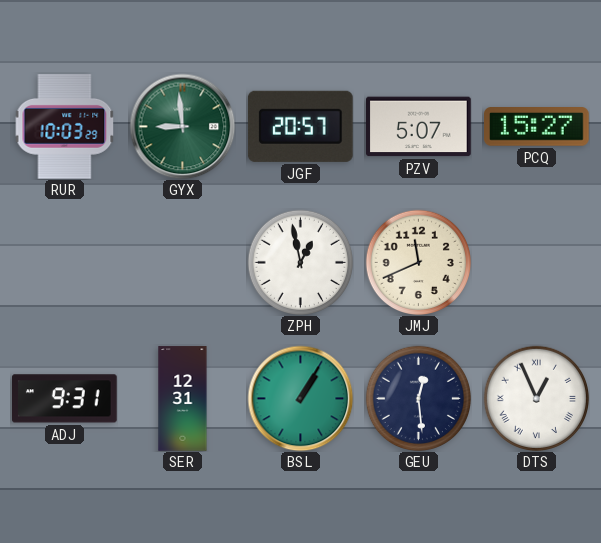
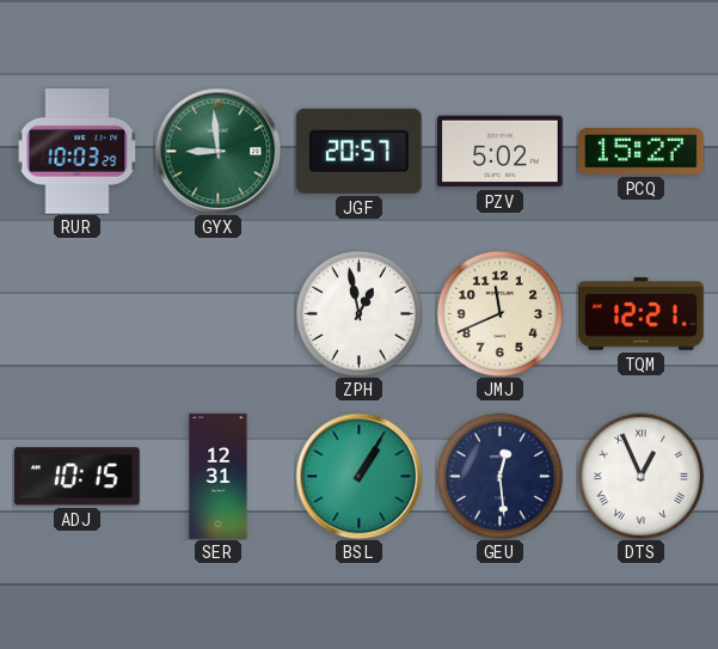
PZV: 5:07 -> 5:02 (501, 152)
TQM: none -> 12:21 (642, 314)
ADJ: 9:31 -> 10:15 (78, 477)
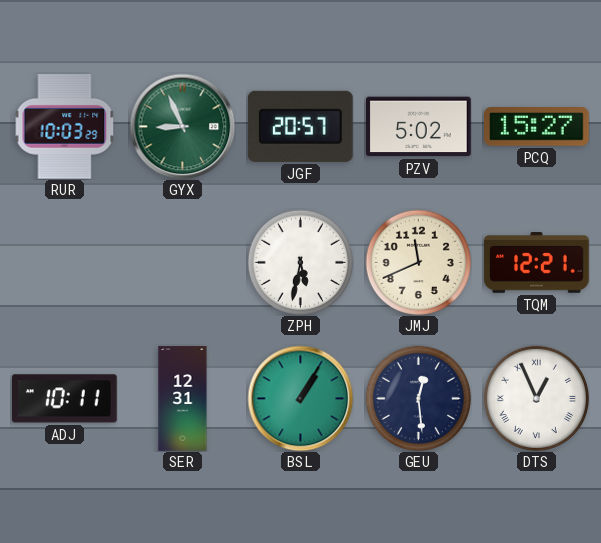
GYX: 8:59 -> 8:56 (182, 126)
ZPH: 12:58 -> 5:32 (300, 262)
ADJ: 10:15 -> 10:11 (65, 399)
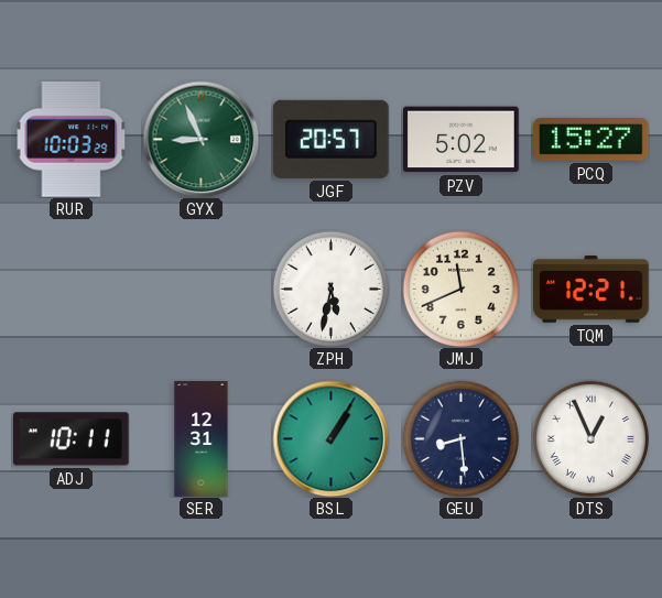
GEU: 12:29 -> 8:29 (460, 438)
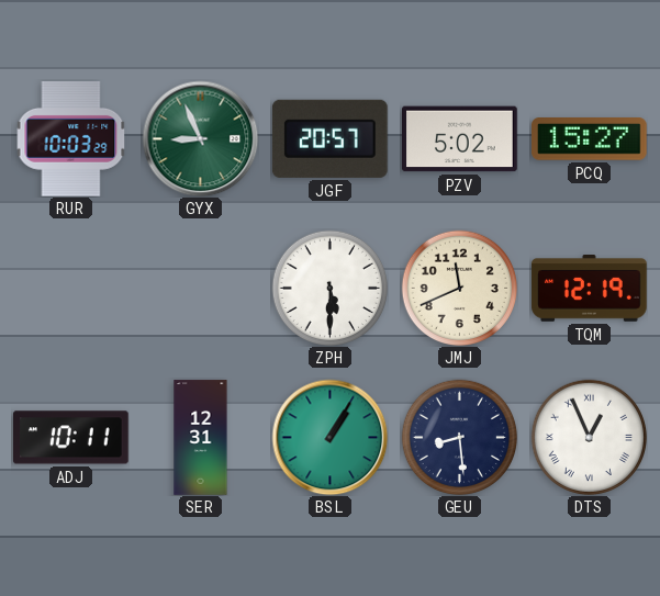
ZPH: 5:32 -> 5:30 (329, 288)
TQM: 12:21 -> 12:19 (590, 289)
